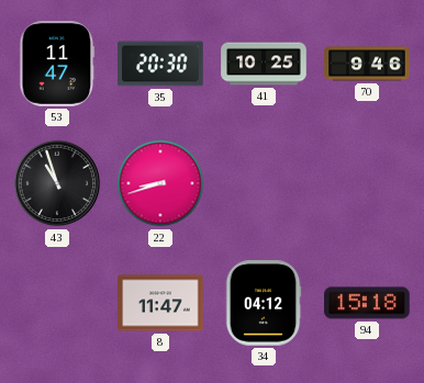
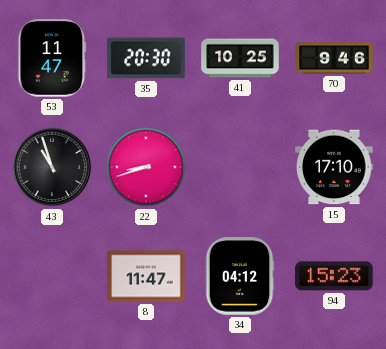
15: none -> 17:10 (334, 167)
94: 15:18 -> 15:23 (334, 276)
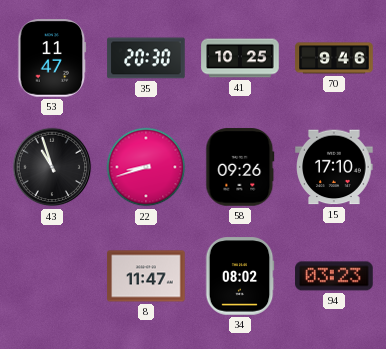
58: none -> 09:26 (240, 167)
34: 04:12 -> 08:02 (240, 276)
94: 15:23 -> 03:23 (334, 276)
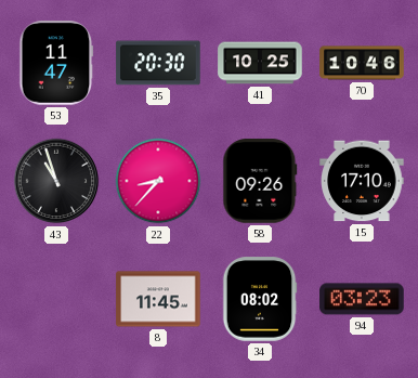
70: 9:46 -> 10:46 (362, 63)
22: 8:42 -> 8:37 (158, 181)
8: 11:47 -> 11:45 (158, 299)
